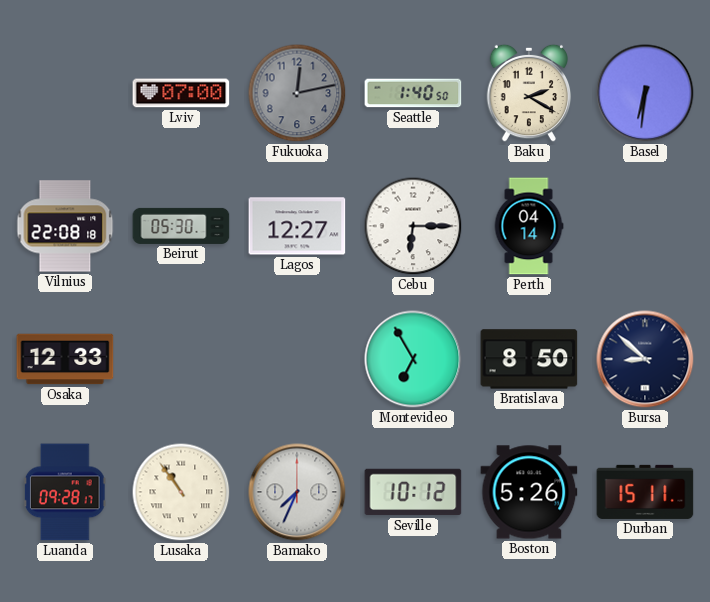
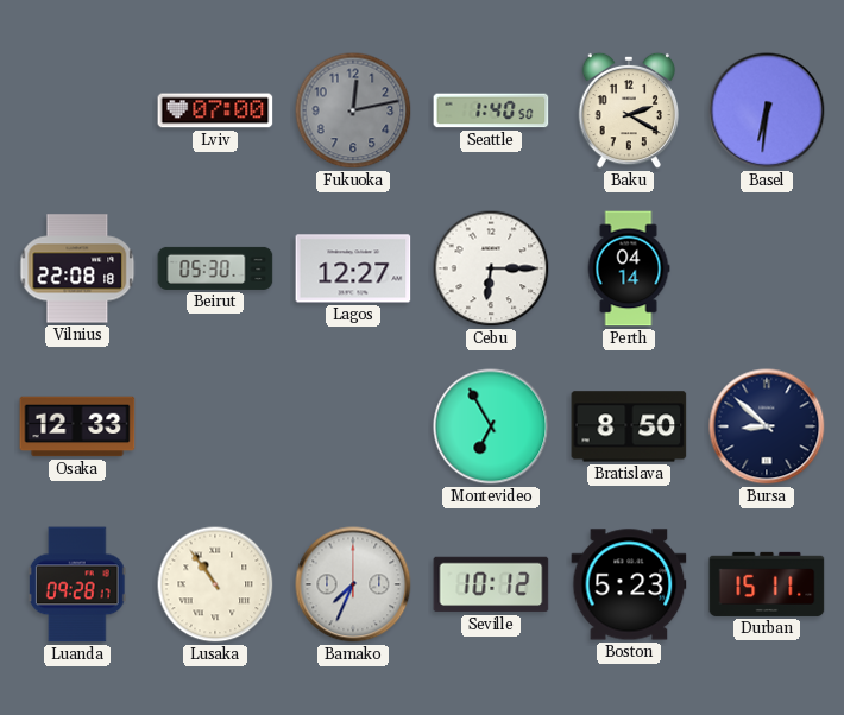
Boston: 5:26 -> 5:23 (629, 584)
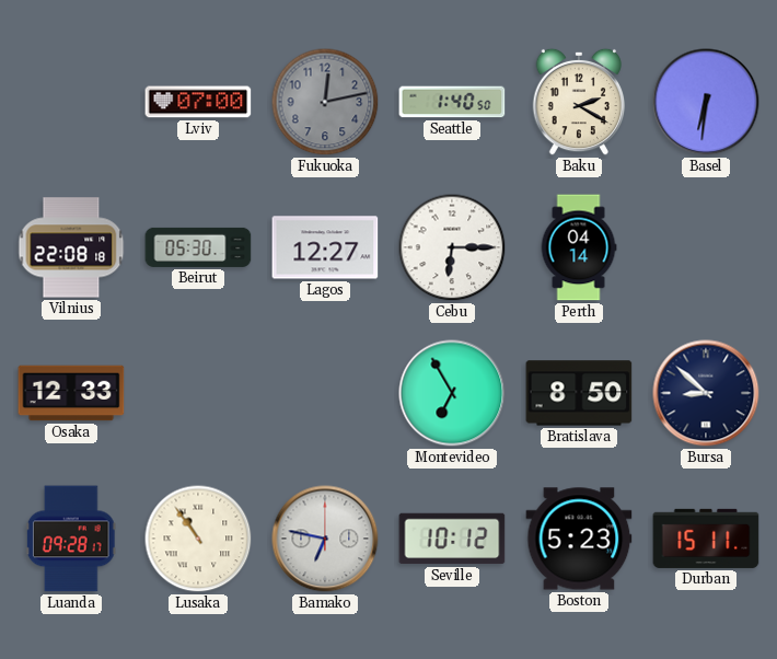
Bamako: 7:34 -> 6:47 (325, 539)
